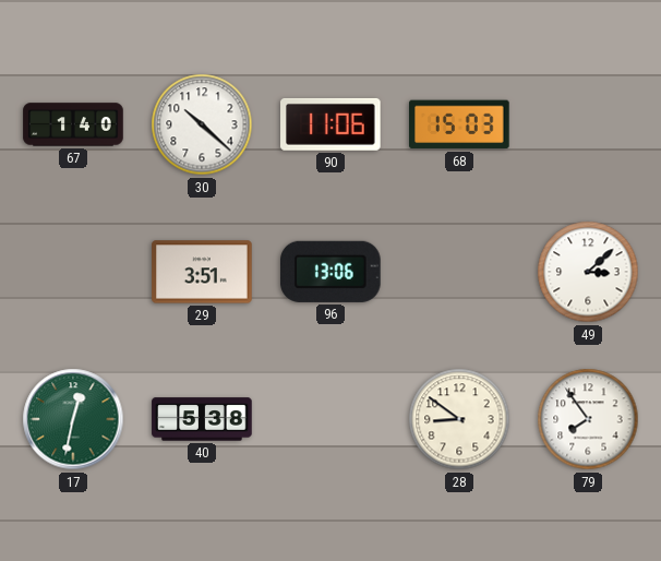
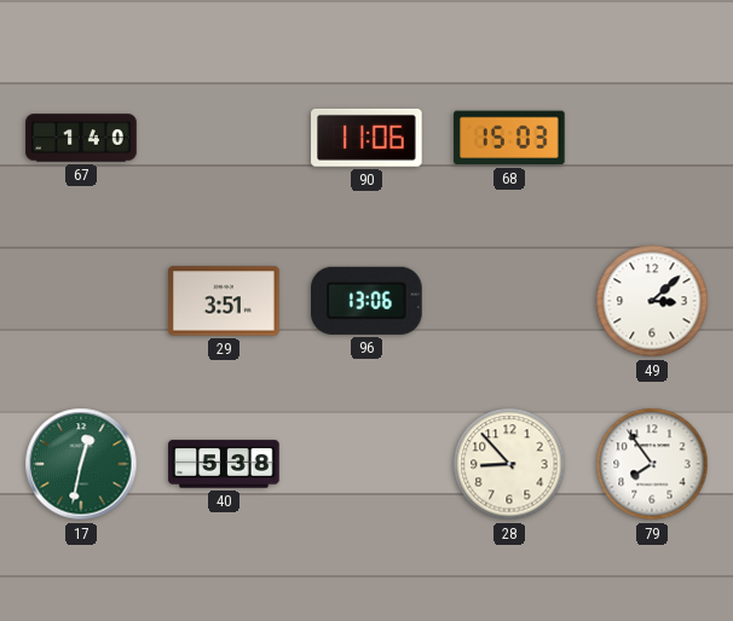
30: 10:22 -> none (202, 124)
28: 8:51 -> 8:53 (509, 464)
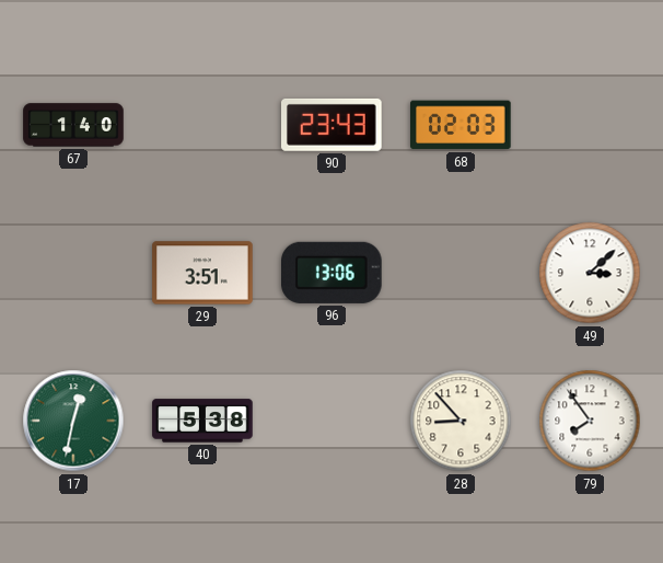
90: 11:06 -> 23:43 (333, 125)
68: 15:03 -> 02:03 (462, 125)
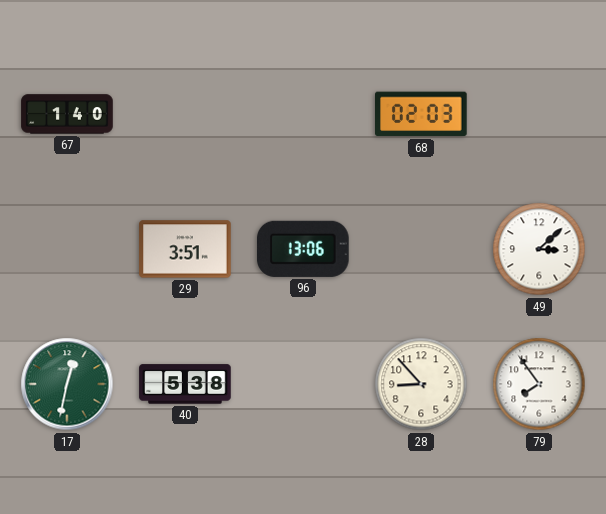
90: 23:43 -> none (333, 125)
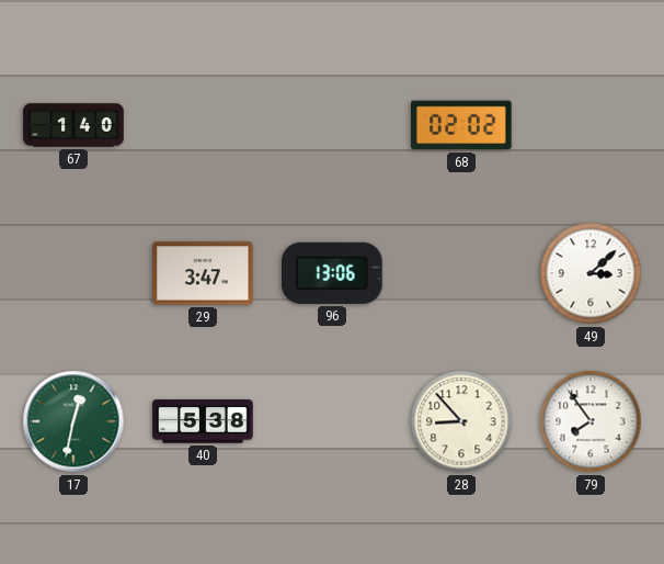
68: 02:03 -> 02:02 (462, 125)
29: 3:51 -> 3:47 (203, 273)
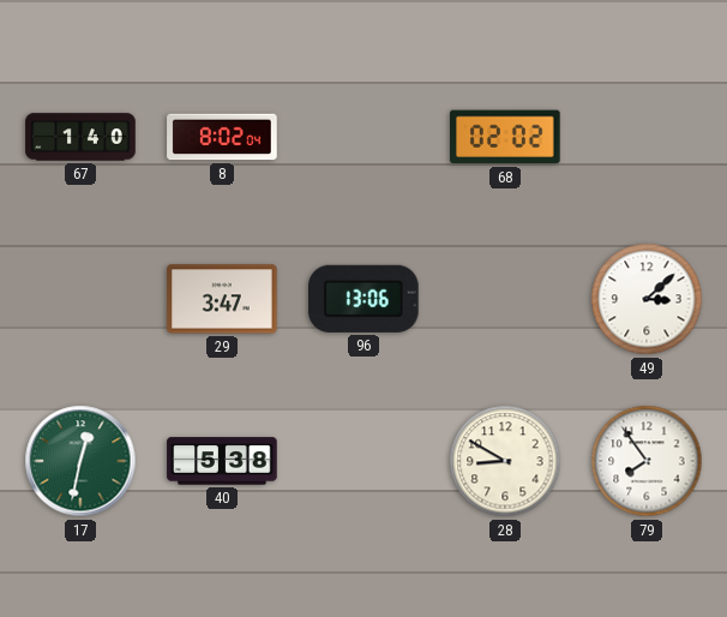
8: none -> 8:02 (222, 137)
28: 8:53 -> 8:50 (505, 461)
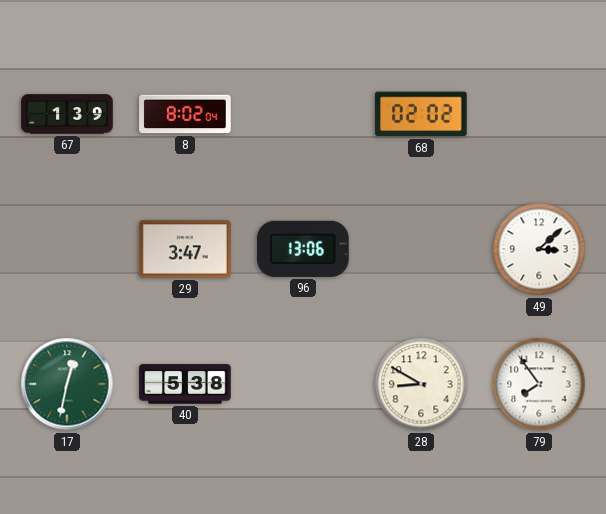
67: 1:40 -> 1:39 (67, 114)
